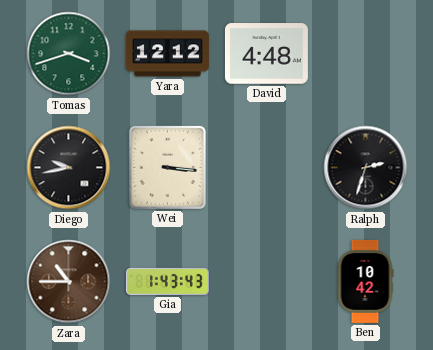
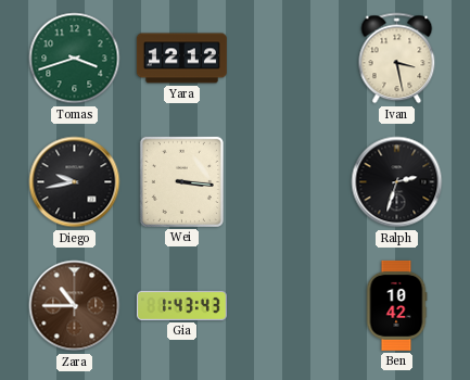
David: 4:48 -> none (266, 54)
Ivan: none -> 3:28 (397, 59)
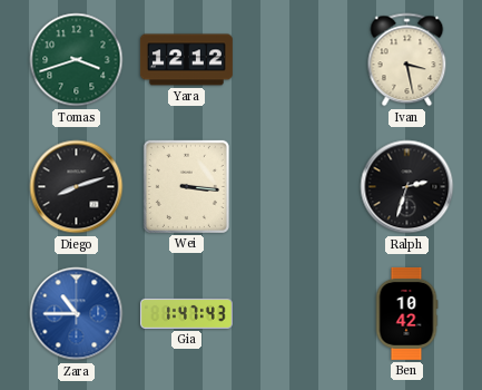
Diego: 9:43 -> 8:12 (77, 187)
Zara dial: brown -> blue (77, 314)
Gia: 1:43 -> 1:47 (186, 313)
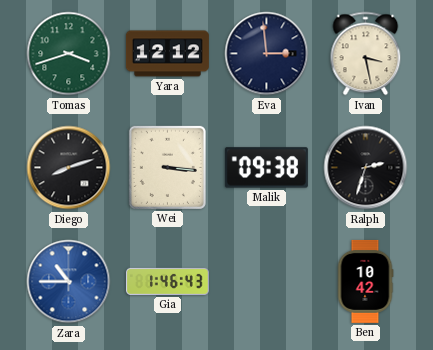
Eva: none -> 2:59 (267, 54)
Malik: none -> 09:38 (266, 168)
Gia: 1:47 -> 1:46 (167, 281)
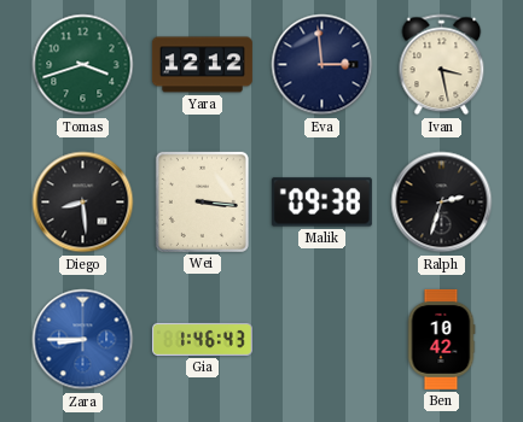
Diego: 8:12 -> 8:29 (83, 203)
Zara: 10:45 -> 8:45 (83, 340)
